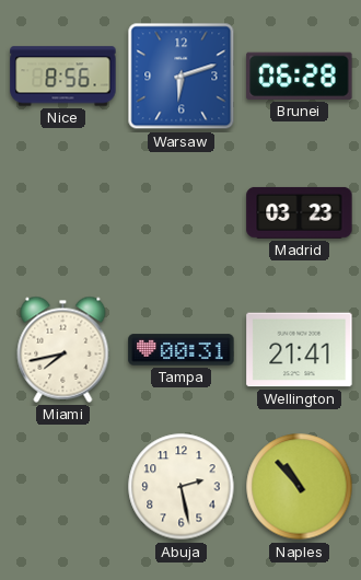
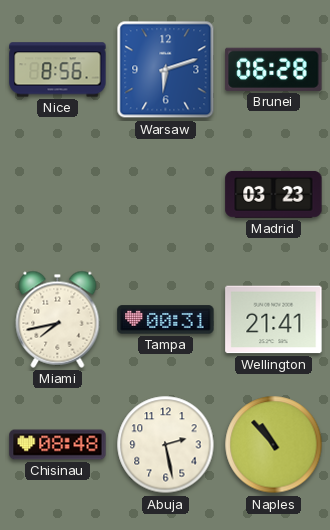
Chisinau: none -> 08:48 (58, 445)
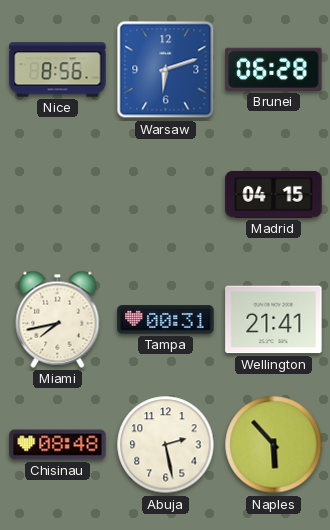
Madrid: 03:23 -> 04:15 (274, 194)
Naples: 10:53 -> 5:53 (274, 445)
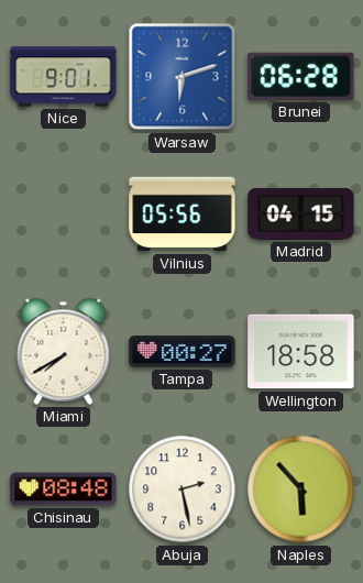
Nice: 8:56 -> 9:01 (64, 77)
Vilnius: none -> 05:56 (183, 215)
Miami: 7:43 -> 7:40 (64, 351)
Tampa: 00:31 -> 00:27 (183, 352)
Wellington: 21:41 -> 18:58 (301, 352)
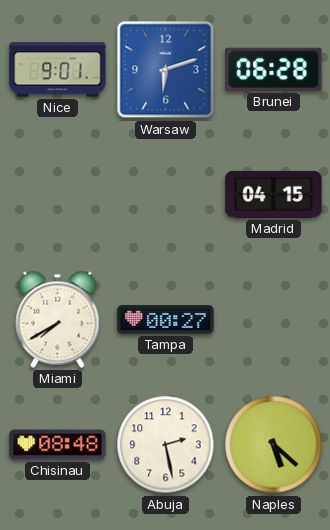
Vilnius: 05:56 -> none (183, 215)
Wellington: 18:58 -> none (301, 352)
Naples: 5:53 -> 5:22 (274, 445)
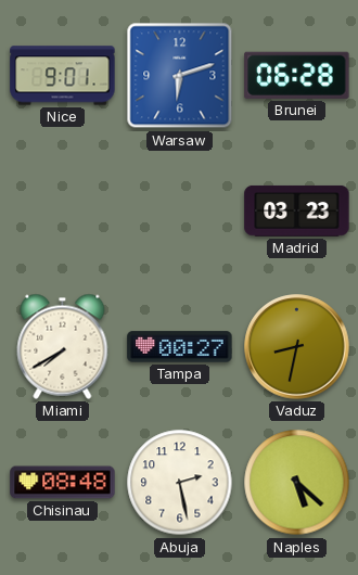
Madrid: 04:15 -> 03:23 (297, 210)
Vaduz: none -> 8:32 (297, 347)
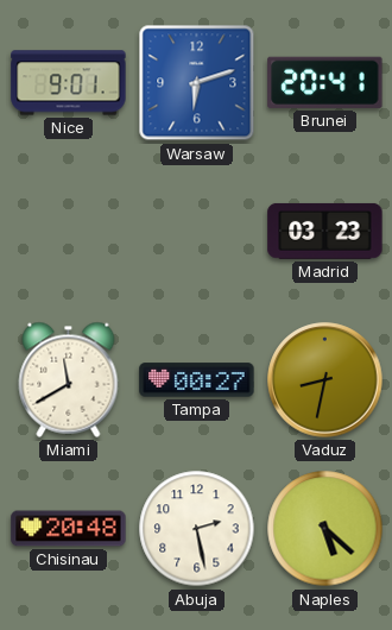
Brunei: 06:28 -> 20:41 (325, 82)
Miami: 7:40 -> 11:40 (69, 379)
Chisinau: 08:48 -> 20:48 (69, 529)
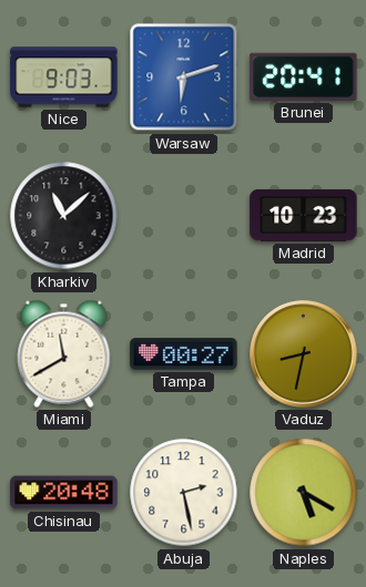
Nice: 9:01 -> 9:03 (64, 78)
Kharkiv: none -> 11:08 (64, 216)
Madrid: 03:23 -> 10:23 (304, 215)
Naples: 5:22 -> 5:20 (304, 493)
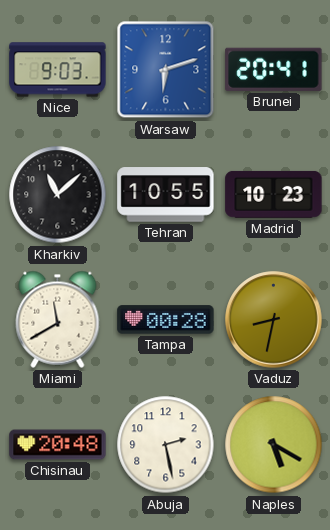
Tehran: none -> 10:55 (166, 195)
Tampa: 00:27 -> 00:28 (166, 320)
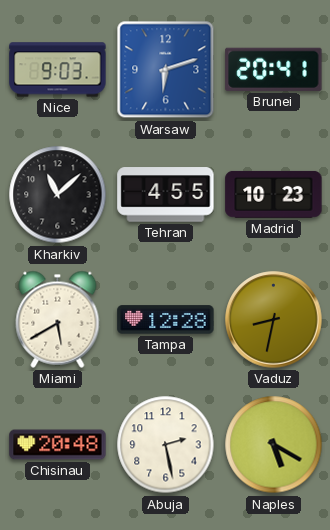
Tehran: 10:55 -> 4:55 (166, 195)
Miami: 11:40 -> 5:40 (58, 319)
Tampa: 00:28 -> 12:28 (166, 320)
